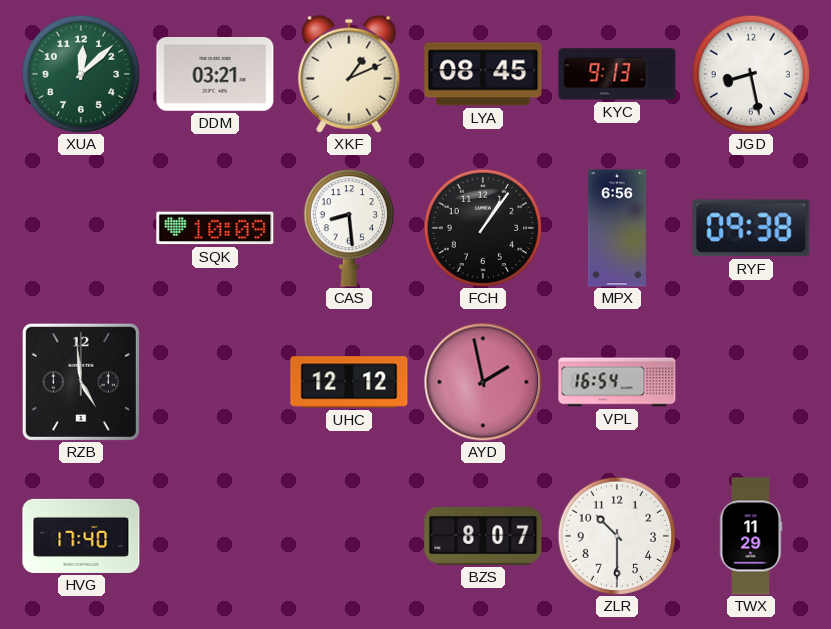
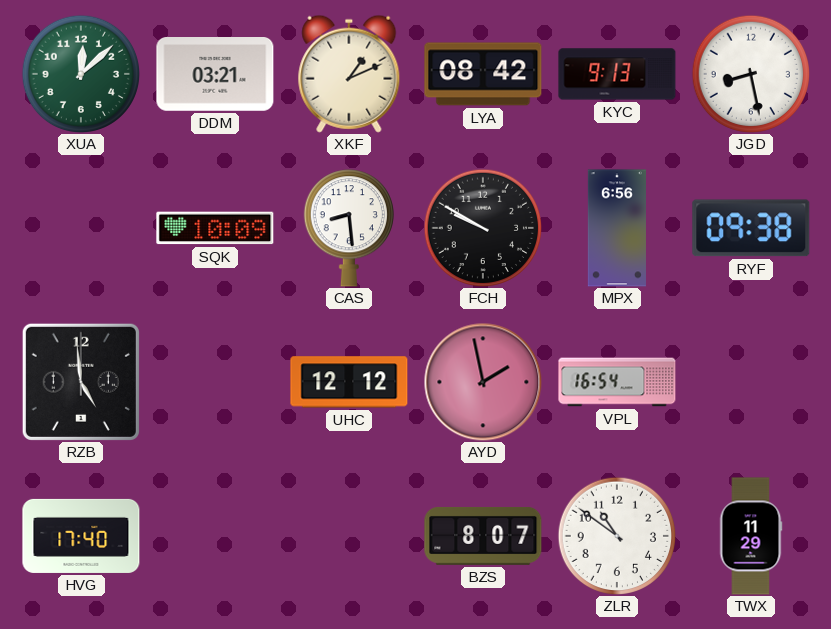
LYA: 08:45 -> 08:42 (483, 74)
FCH: 1:06 -> 9:50 (482, 227)
ZLR: 10:30 -> 10:51 (616, 535)
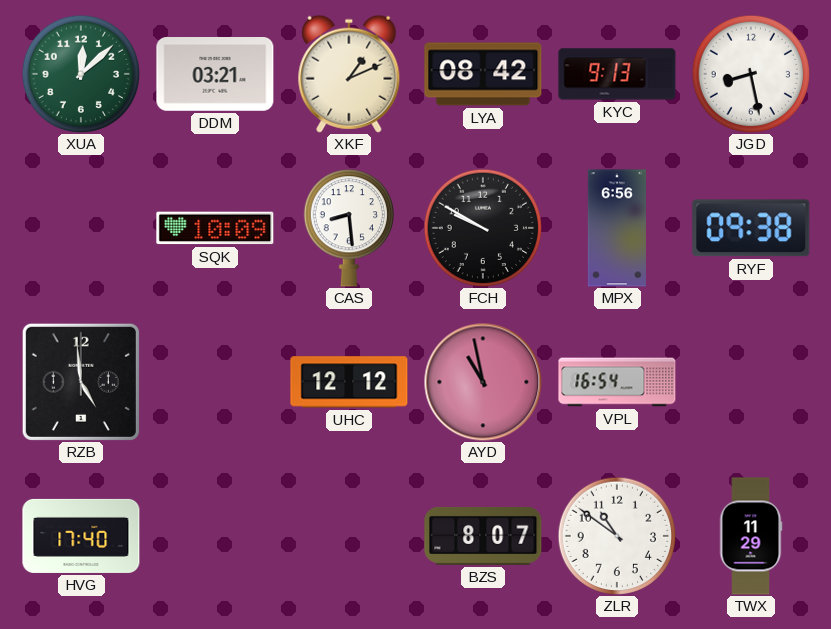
AYD: 1:58 -> 10:58 (483, 382)
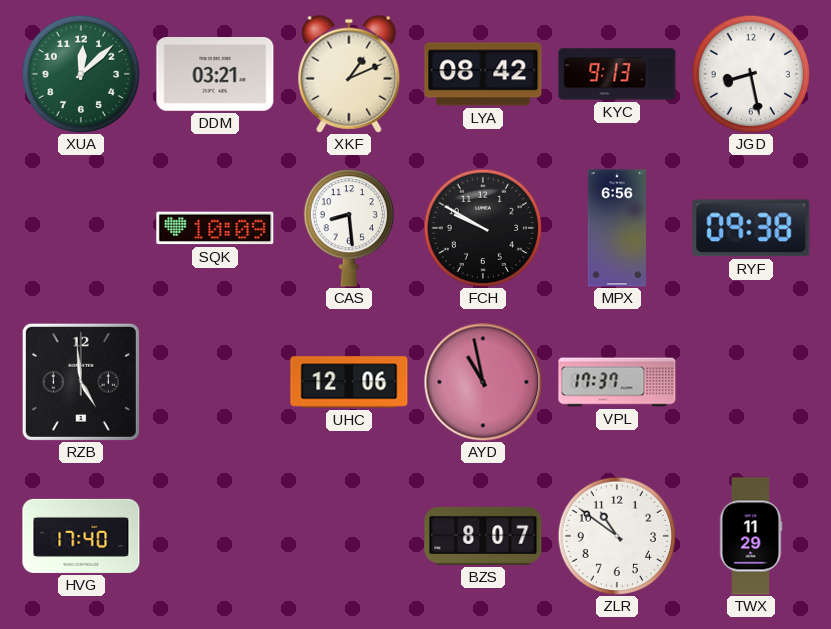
UHC: 12:12 -> 12:06 (349, 382)
VPL: 16:54 -> 17:37 (617, 382)
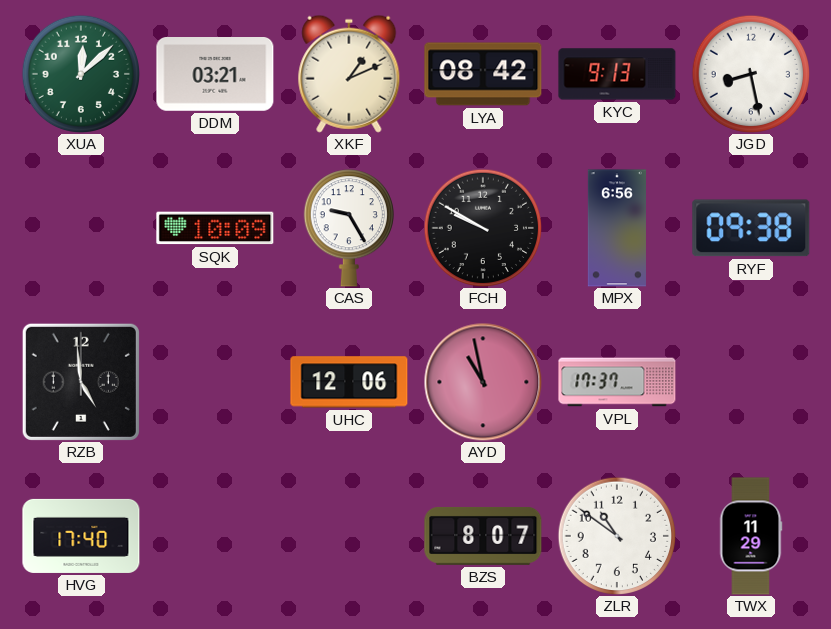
CAS: 8:29 -> 9:25 (349, 228)
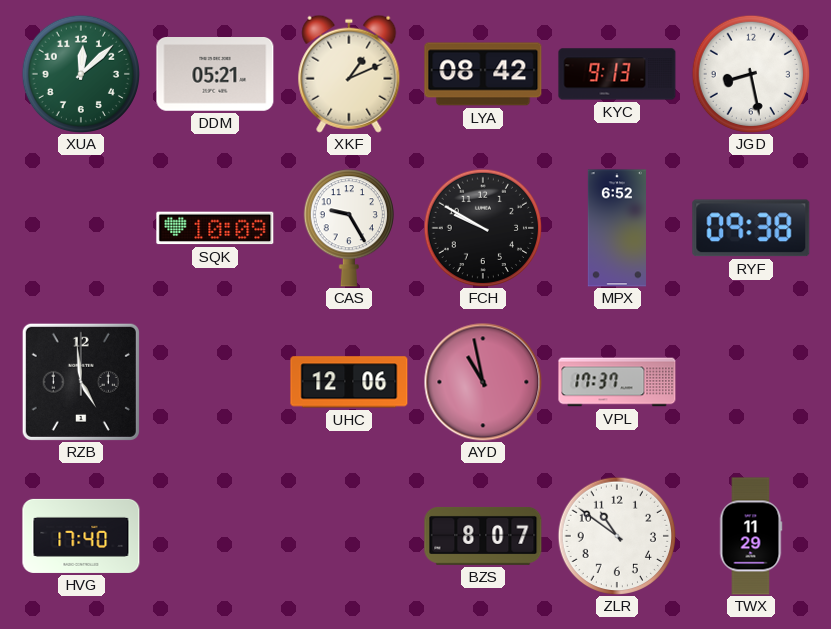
DDM: 03:21 -> 05:21 (215, 75)
MPX: 6:56 -> 6:52 (617, 228)
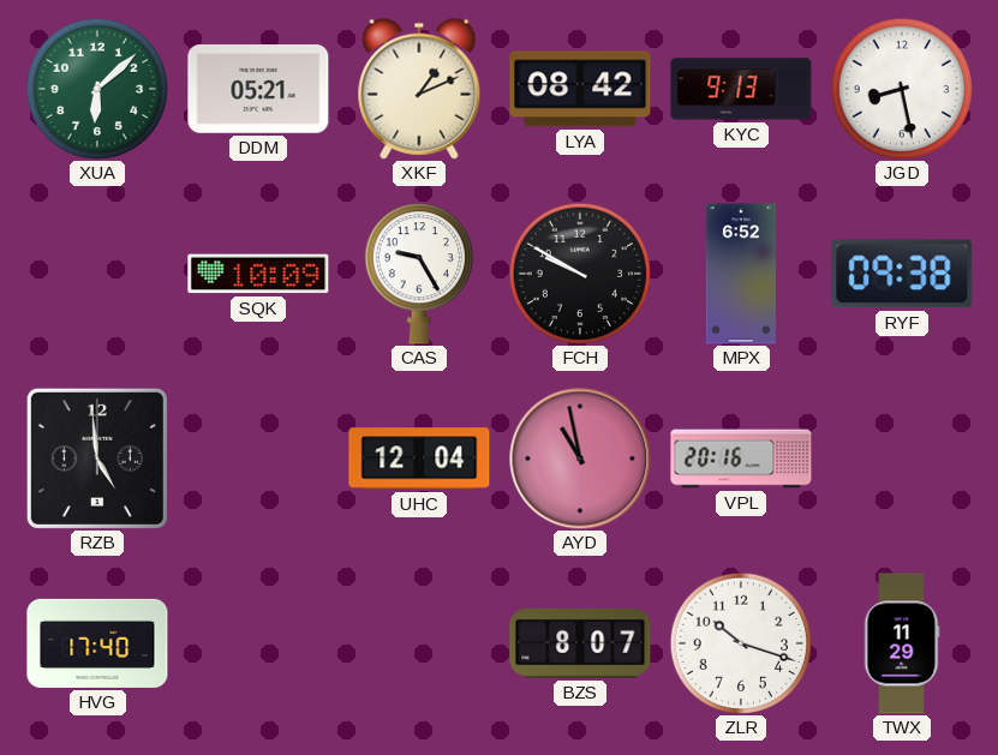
XUA: 12:08 -> 6:08 (96, 88)
UHC: 12:06 -> 12:04 (419, 459)
VPL: 17:37 -> 20:16 (741, 459)
ZLR: 10:51 -> 10:18 (740, 642)
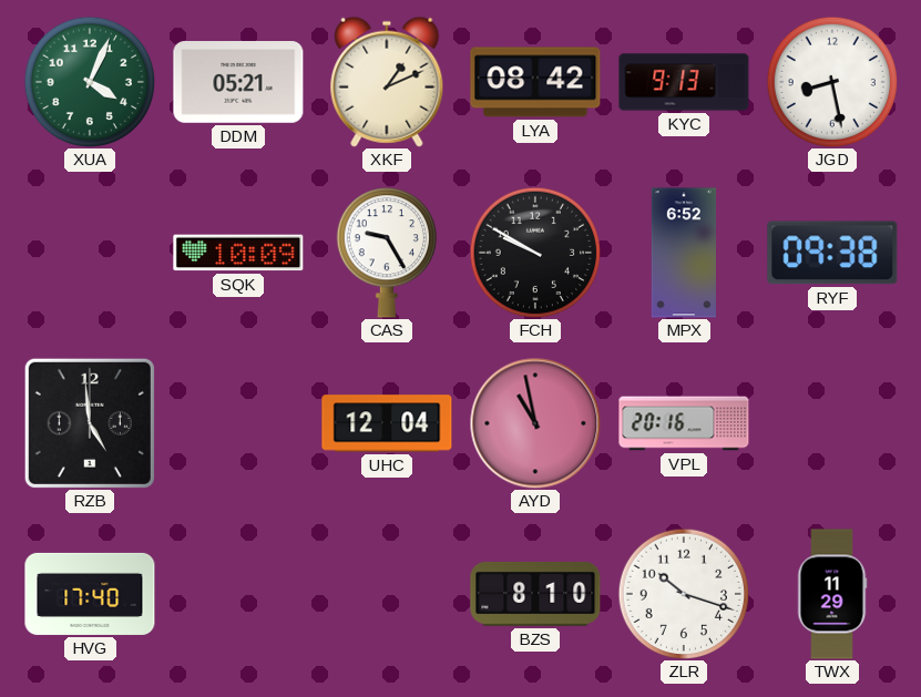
XUA: 6:08 -> 4:04 (89, 81)
BZS: 8:07 -> 8:10 (535, 594)
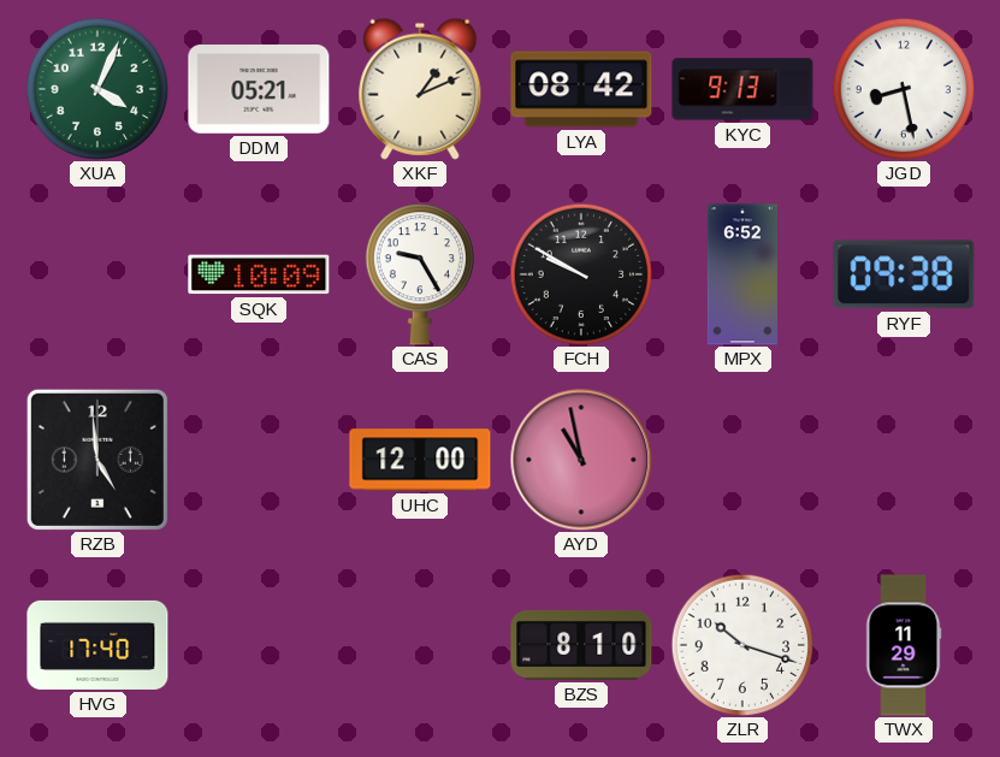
UHC: 12:04 -> 12:00 (420, 460)
VPL: 20:16 -> none (684, 423)
